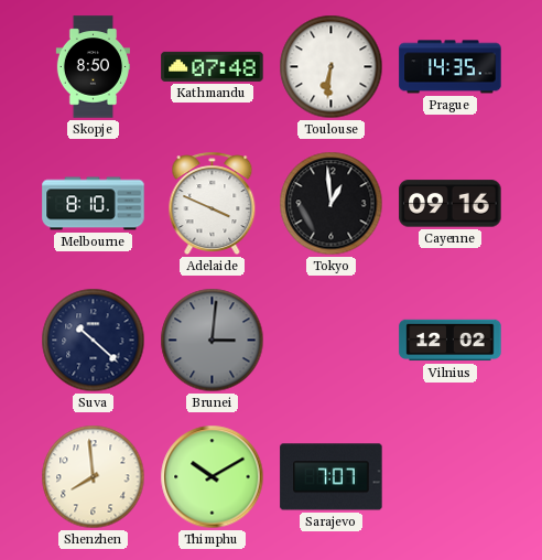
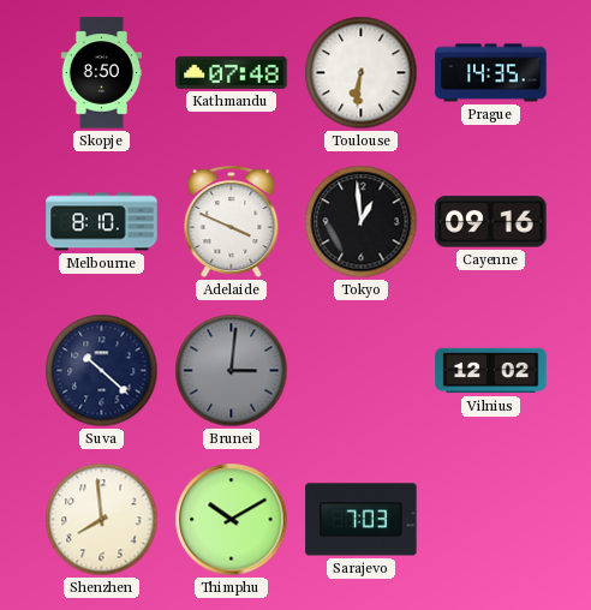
Sarajevo: 7:07 -> 7:03 (362, 520)
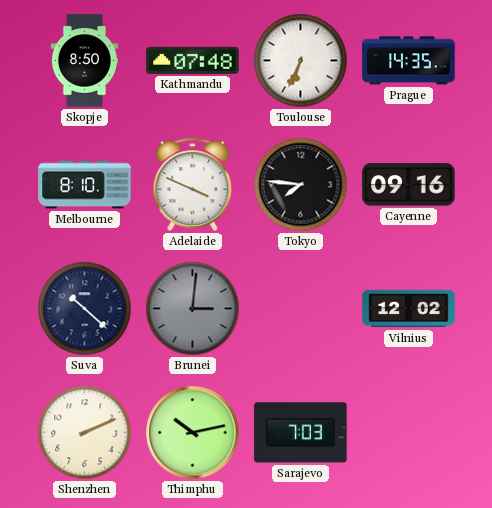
Toulouse: 6:31 -> 6:34 (301, 61)
Tokyo: 12:59 -> 7:46 (301, 185)
Shenzhen: 7:59 -> 2:11 (85, 433)
Thimphu: 10:10 -> 10:13 (193, 433)
